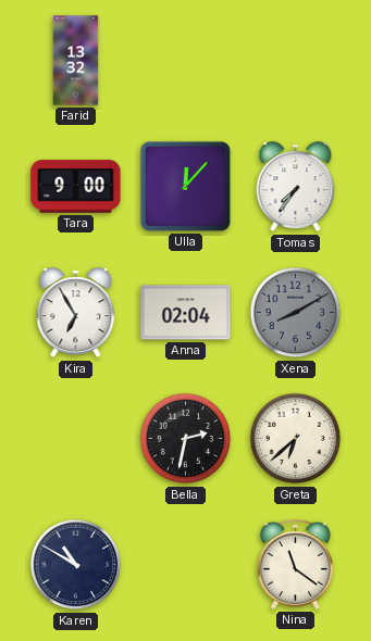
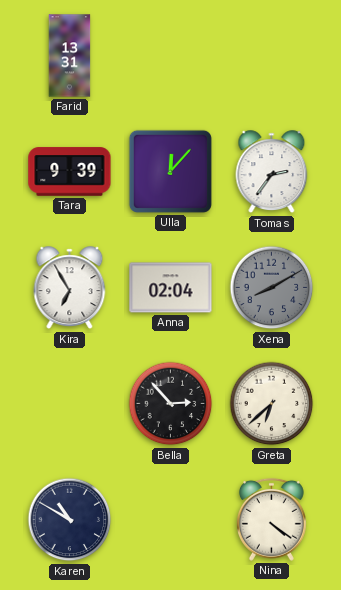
Farid: 13:32 -> 13:31 (70, 56)
Tara: 9:00 -> 9:39 (70, 172)
Tomas: 7:36 -> 2:36 (272, 172)
Bella: 2:32 -> 2:53 (171, 404)
Nina: 11:21 -> 4:21 (271, 519)
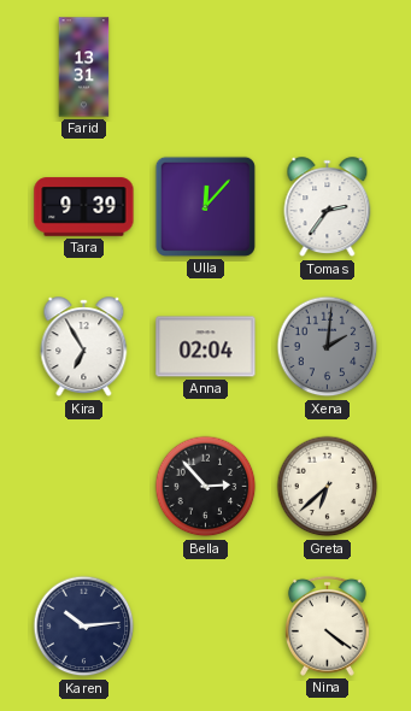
Xena: 8:10 -> 2:01 (328, 347)
Karen: 10:50 -> 10:14 (84, 627)
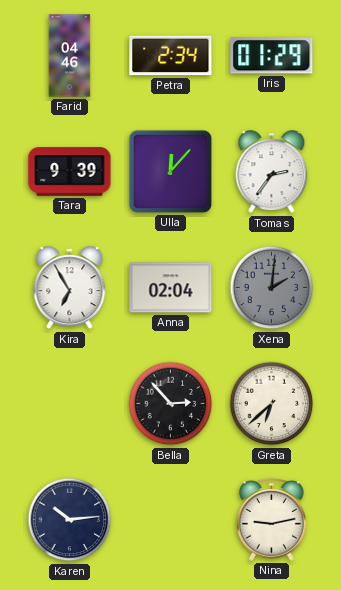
Farid: 13:31 -> 04:46 (70, 56)
Petra: none -> 2:34 (171, 56)
Iris: none -> 01:29 (272, 56)
Nina: 4:21 -> 9:13 (271, 519)
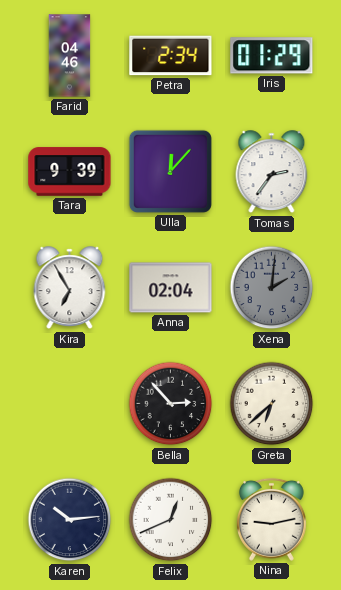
Felix: none -> 12:41 (171, 520)
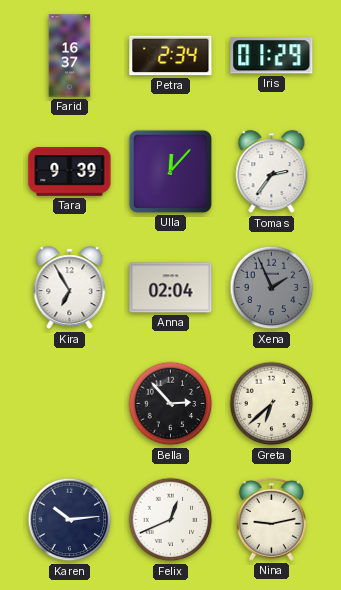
Farid: 04:46 -> 16:37 (70, 56)
Xena: 2:01 -> 1:56 (272, 288)
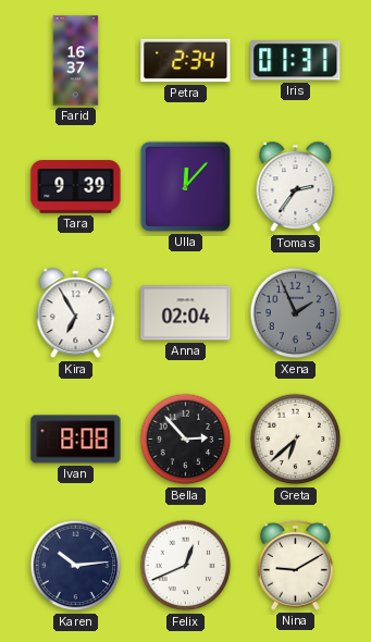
Iris: 01:29 -> 01:31 (296, 61)
Ivan: none -> 8:08 (76, 440)
Nina: 9:13 -> 9:10 (295, 565)
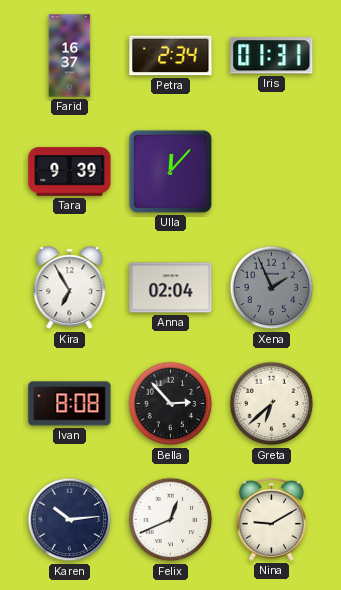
Tomas: 2:36 -> none (296, 187)
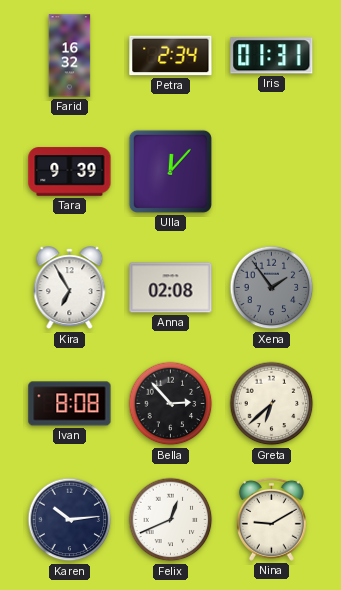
Farid: 16:37 -> 16:32 (70, 56)
Anna: 02:04 -> 02:08 (171, 288)
Xena: 1:56 -> 1:54 (272, 288)
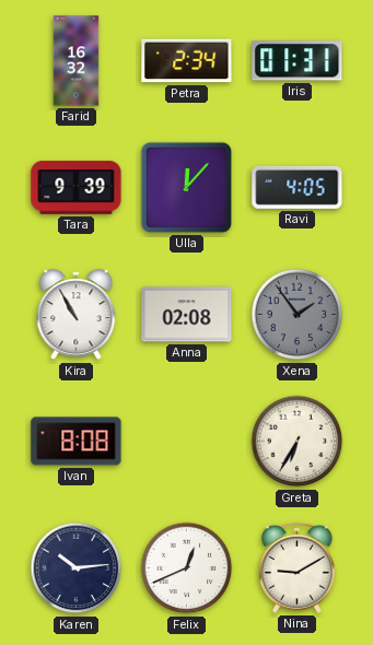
Ravi: none -> 4:05 (298, 187)
Kira: 6:55 -> 10:55 (77, 315)
Bella: 2:53 -> none (171, 404)
Greta: 6:38 -> 6:35 (298, 442)
